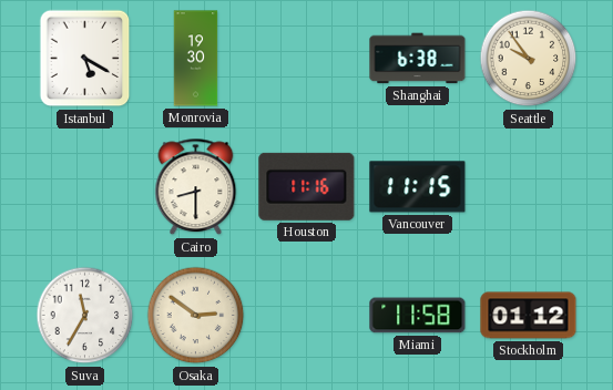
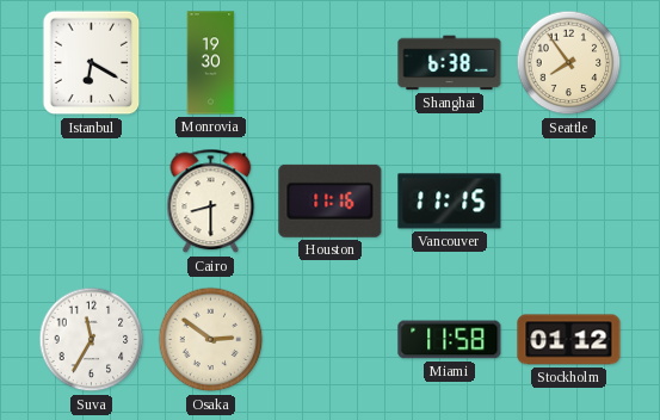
Istanbul: 5:20 -> 6:20 (92, 63)
Seattle: 9:54 -> 7:54 (569, 63)
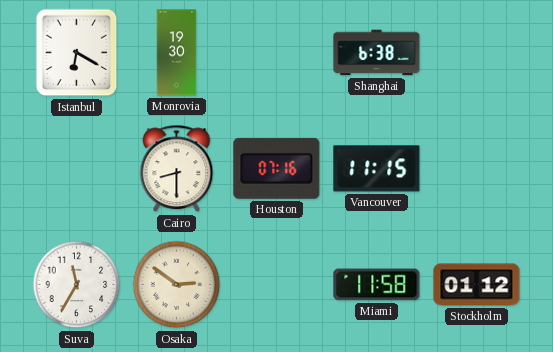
Seattle: 7:54 -> none (569, 63)
Houston: 11:16 -> 07:16 (277, 168)
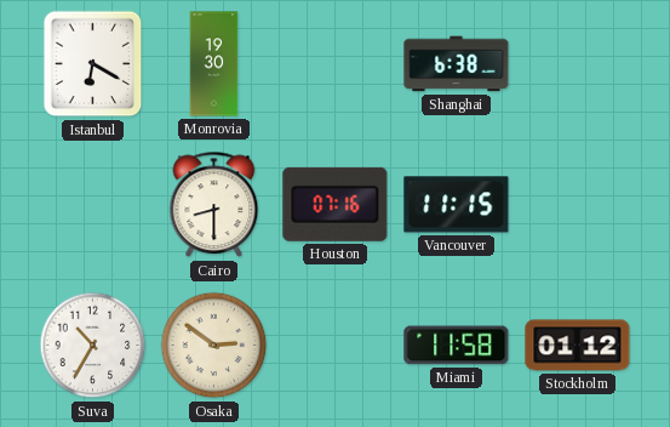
Suva: 11:35 -> 10:35 (93, 346)
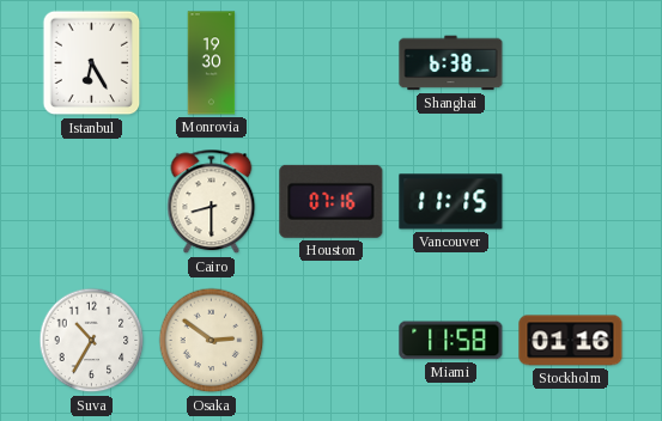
Istanbul: 6:20 -> 6:25 (92, 63)
Stockholm: 01:12 -> 01:16 (571, 341)
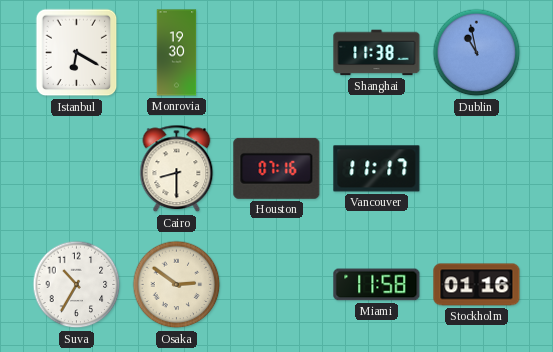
Istanbul: 6:25 -> 6:20 (77, 53)
Shanghai: 6:38 -> 11:38 (377, 53)
Dublin: none -> 10:58 (477, 53)
Vancouver: 11:15 -> 11:17 (377, 169)
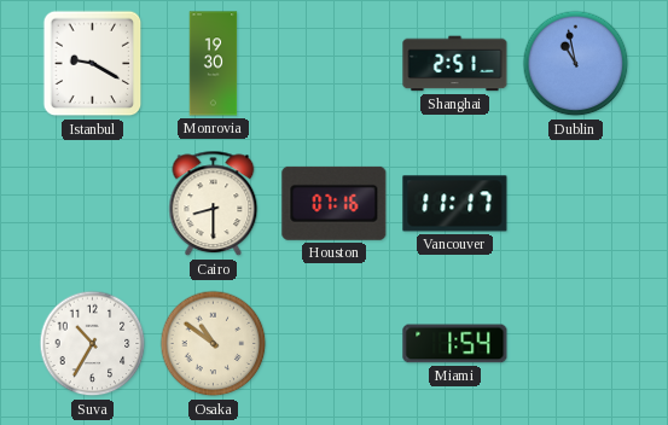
Istanbul: 6:20 -> 9:20 (93, 64)
Shanghai: 11:38 -> 2:51 (455, 64)
Osaka: 2:51 -> 10:51 (214, 344)
Miami: 11:58 -> 1:54 (455, 344)
Stockholm: 01:16 -> none (477, 285)
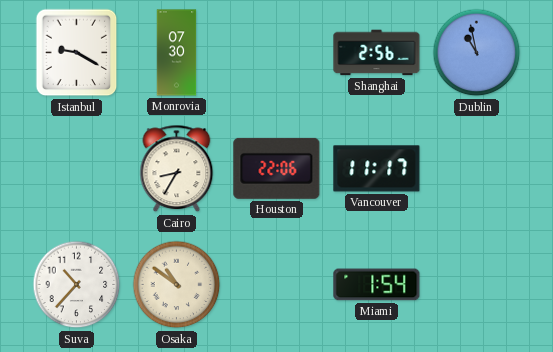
Monrovia: 19:30 -> 07:30 (177, 53)
Shanghai: 2:51 -> 2:56 (377, 53)
Cairo: 8:30 -> 8:35 (177, 169)
Houston: 07:16 -> 22:06 (277, 168)
Suva: 10:35 -> 10:37 (77, 285)
